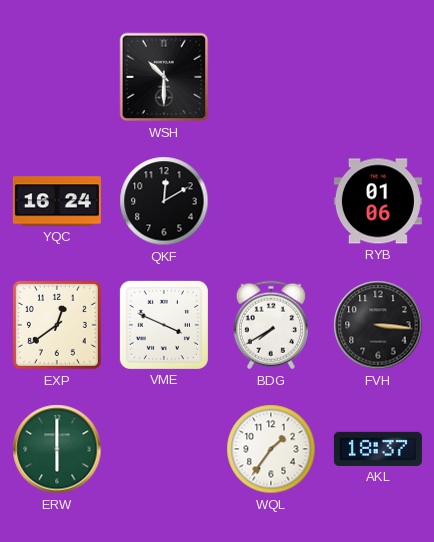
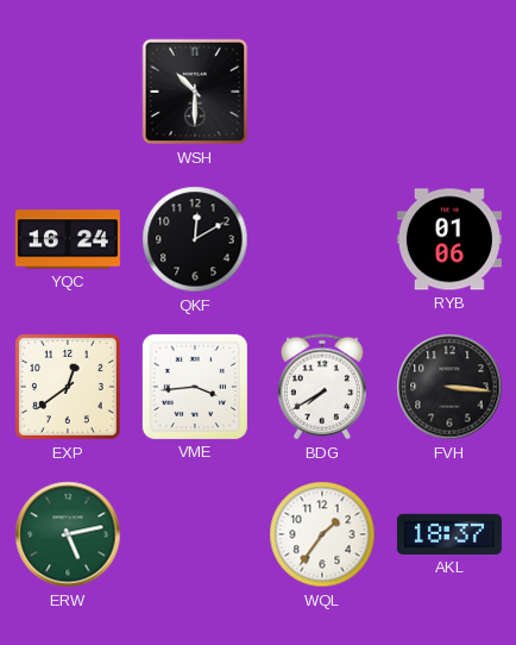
VME: 3:49 -> 3:44 (195, 387)
ERW: 6:00 -> 5:13 (68, 534)
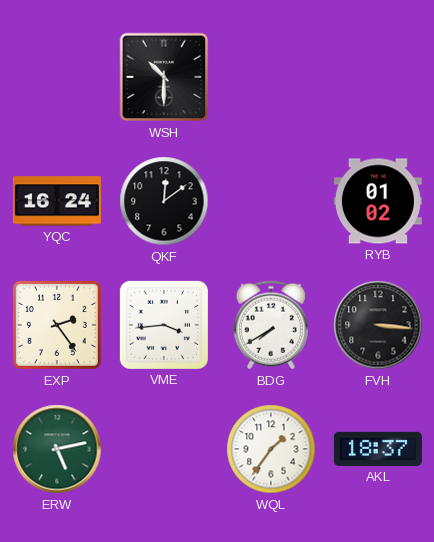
QKF: 12:10 -> 12:09 (164, 201)
RYB: 01:06 -> 01:02 (378, 201)
EXP: 12:39 -> 2:24 (57, 325)
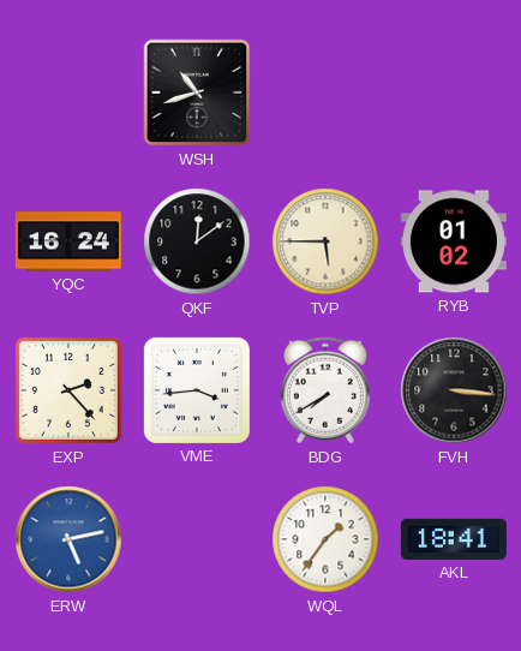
WSH: 10:30 -> 10:42 (197, 92)
TVP: none -> 5:45 (325, 241)
EXP: 2:24 -> 2:23 (68, 390)
ERW dial: green -> blue (68, 539)
AKL: 18:37 -> 18:41 (454, 539)
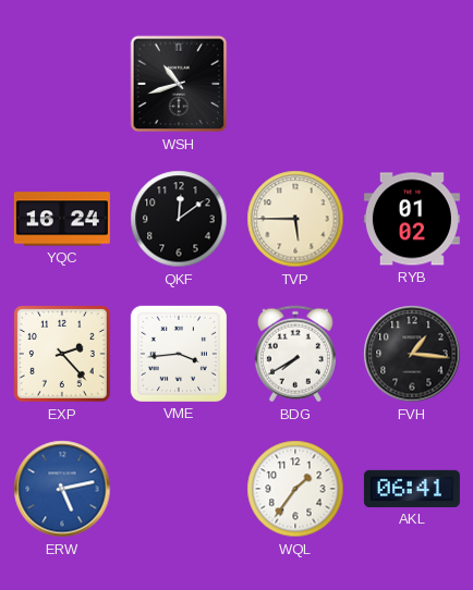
FVH: 3:16 -> 1:16 (412, 354)
AKL: 18:41 -> 06:41 (412, 489)
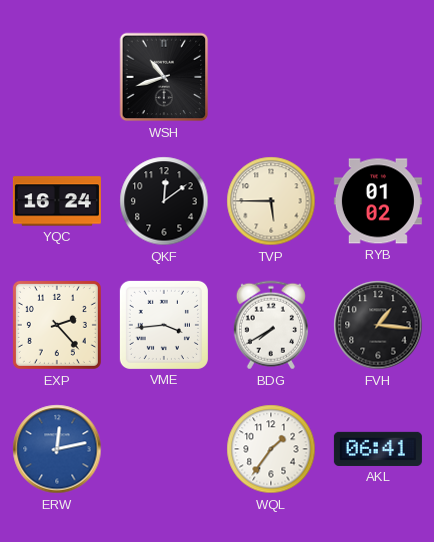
ERW: 5:13 -> 12:13 (57, 449)
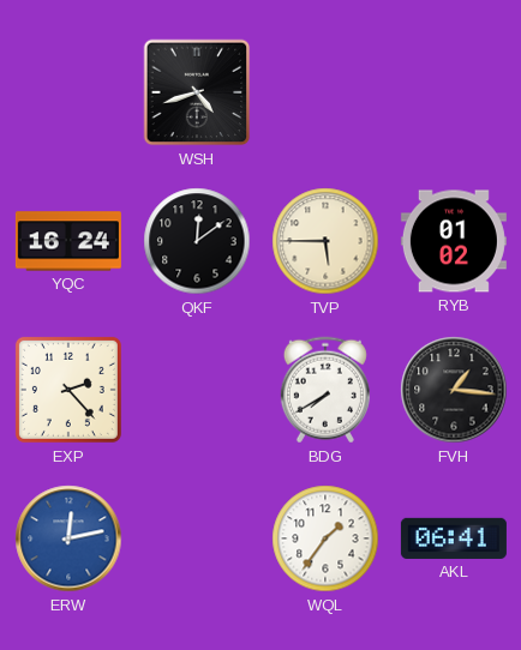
WSH: 10:42 -> 4:42 (197, 92)
VME: 3:44 -> none (164, 325)
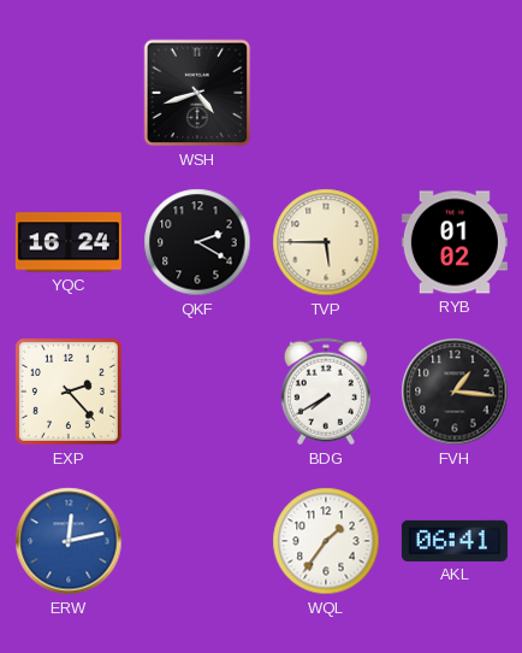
QKF: 12:09 -> 2:20 (197, 242)
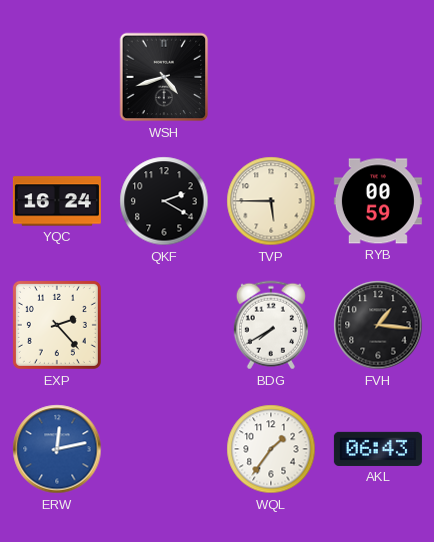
RYB: 01:02 -> 00:59 (378, 201)
AKL: 06:41 -> 06:43 (378, 449)
